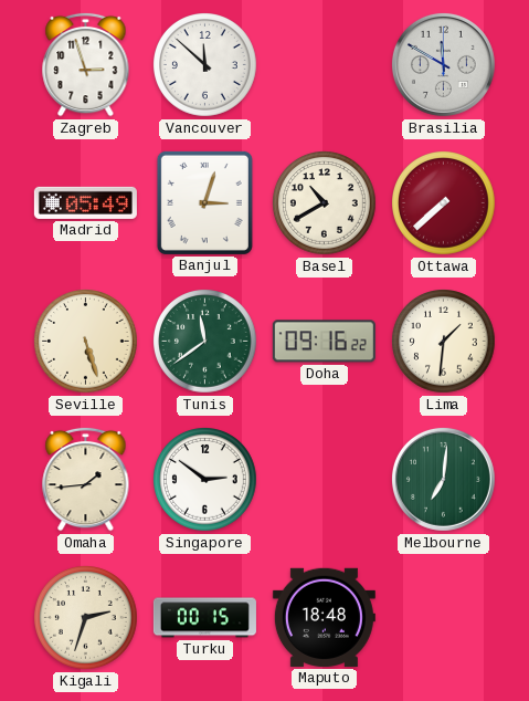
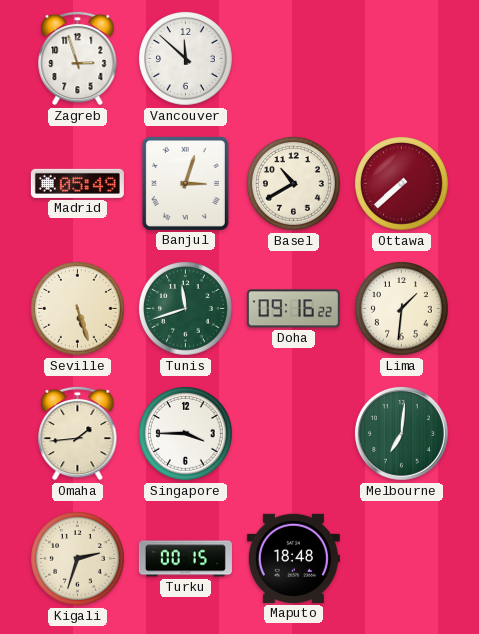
Brasilia: 11:50 -> none (443, 64)
Tunis: 11:39 -> 11:42 (186, 309)
Singapore: 2:51 -> 3:45 (186, 434)
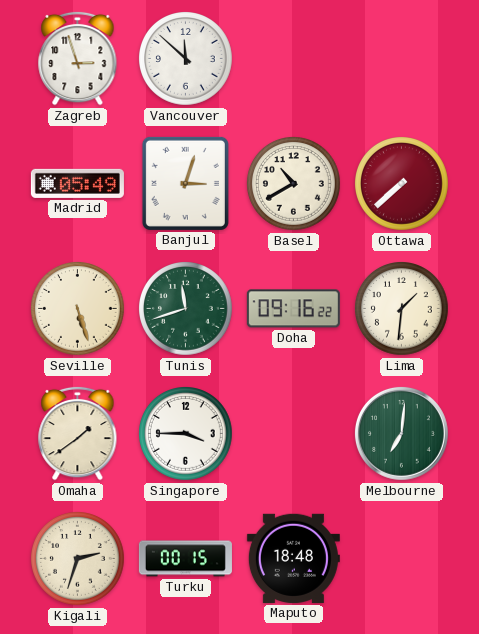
Omaha: 1:44 -> 1:39 (78, 433)
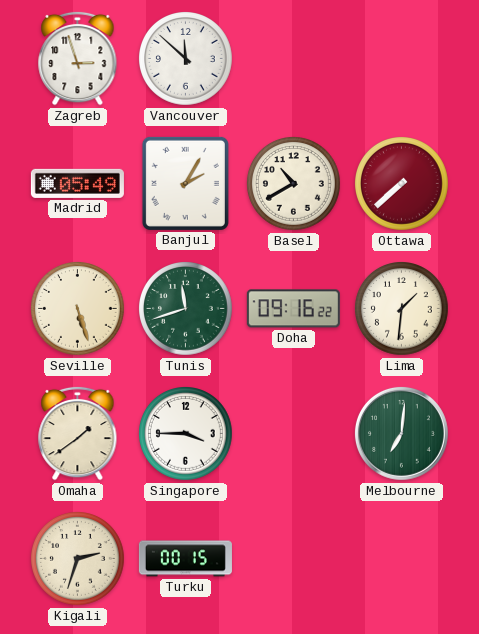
Banjul: 3:03 -> 2:05 (185, 183)
Maputo: 18:48 -> none (293, 558)
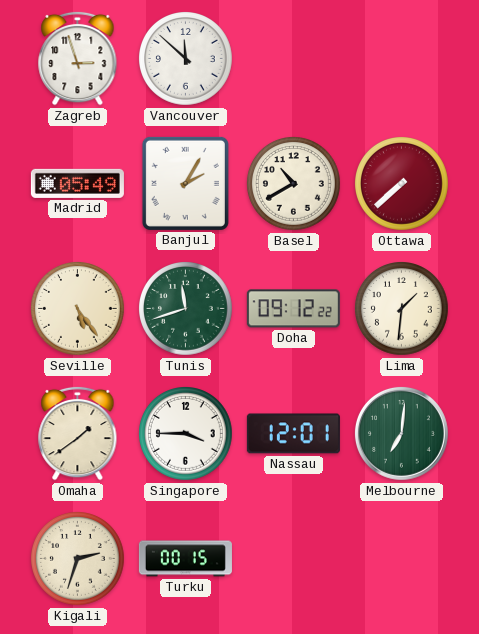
Seville: 5:27 -> 5:24 (78, 309)
Doha: 09:16 -> 09:12 (293, 309)
Nassau: none -> 12:01 (293, 434)
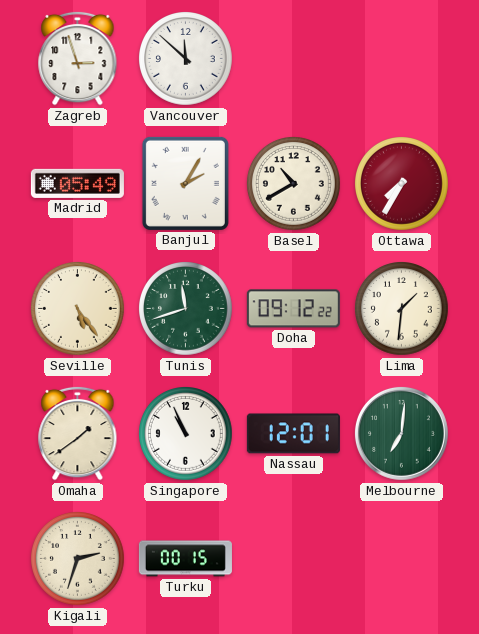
Ottawa: 7:38 -> 7:35 (402, 184)
Singapore: 3:45 -> 10:56 (186, 434)
